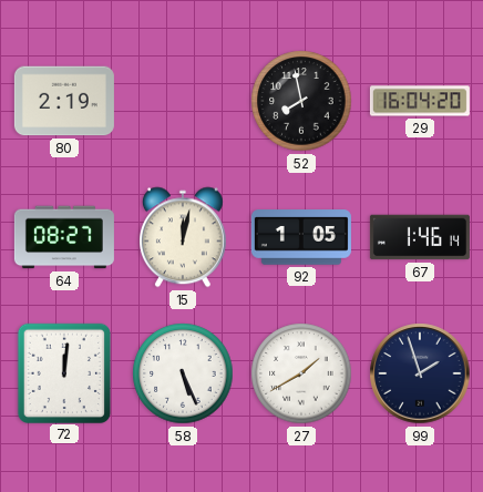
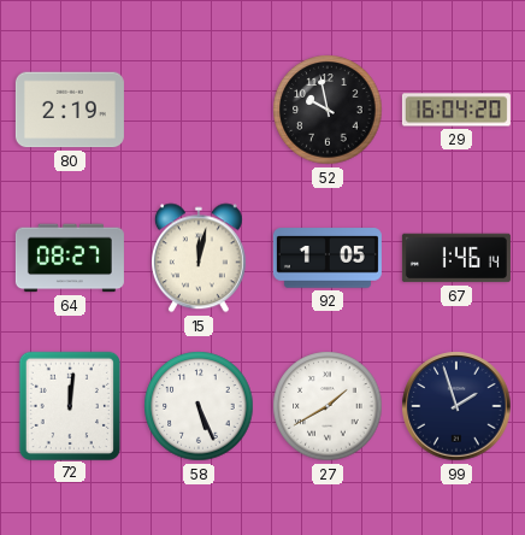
52: 7:58 -> 9:58 (328, 110)
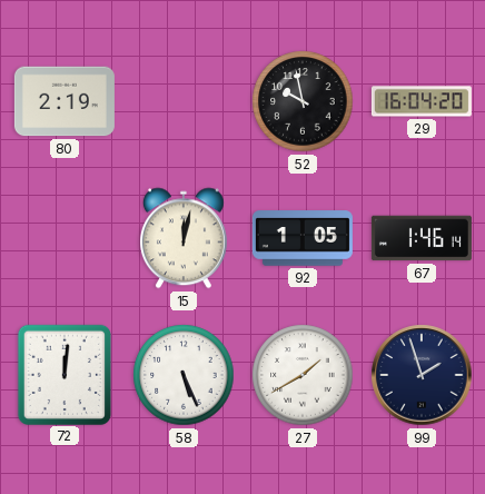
64: 08:27 -> none (70, 258)
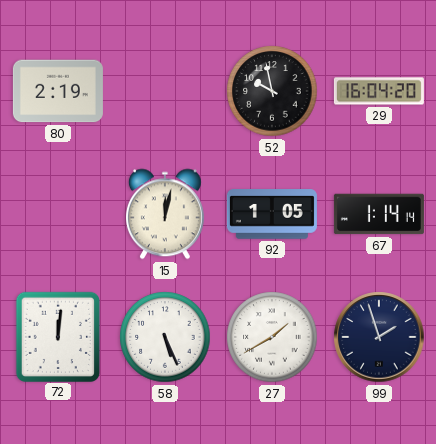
67: 1:46 -> 1:14 (379, 214)
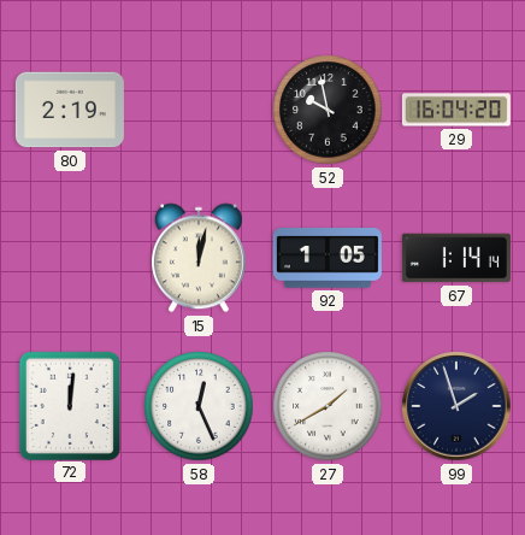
58: 5:26 -> 12:26 (199, 406)
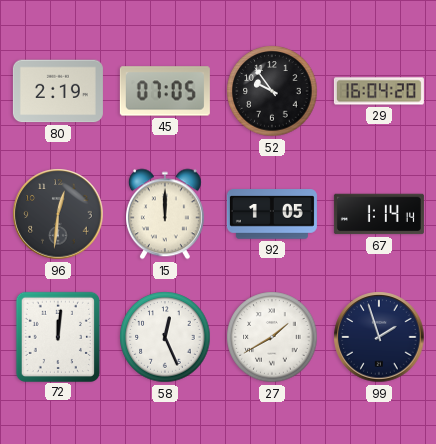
45: none -> 07:05 (165, 91)
52: 9:58 -> 9:54 (272, 91)
96: none -> 12:31 (58, 214)
15: 12:02 -> 12:00 (165, 214)
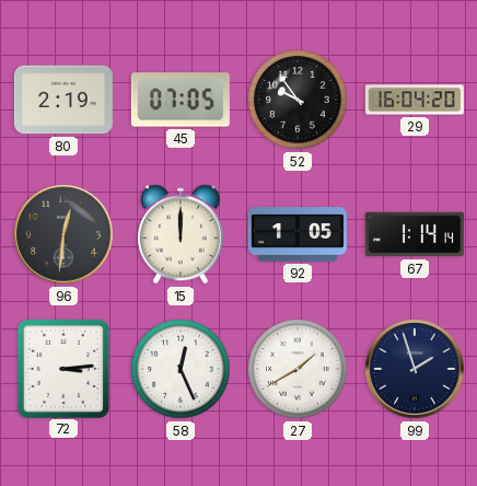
72: 12:01 -> 3:14 (63, 368)
